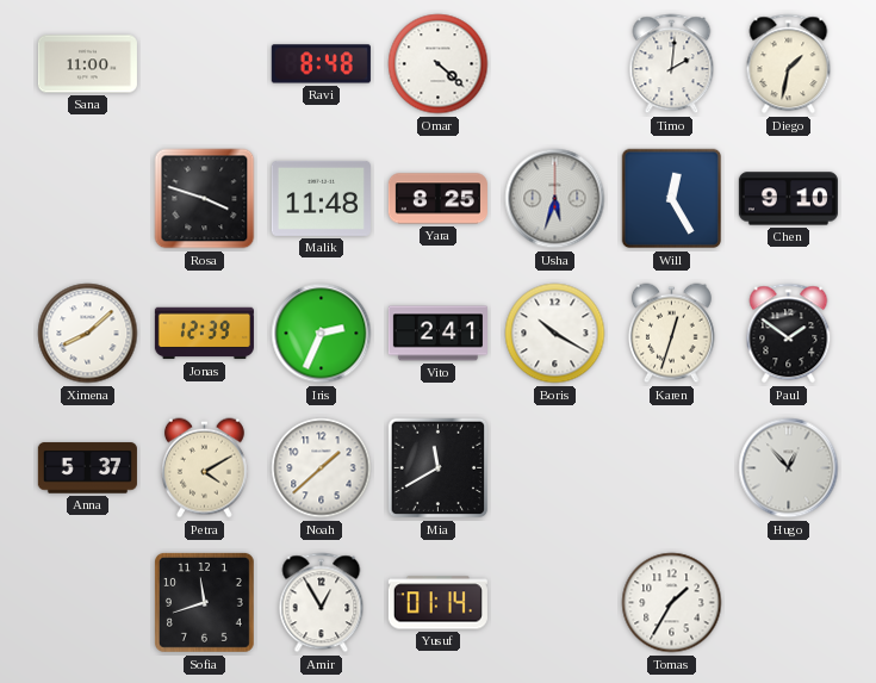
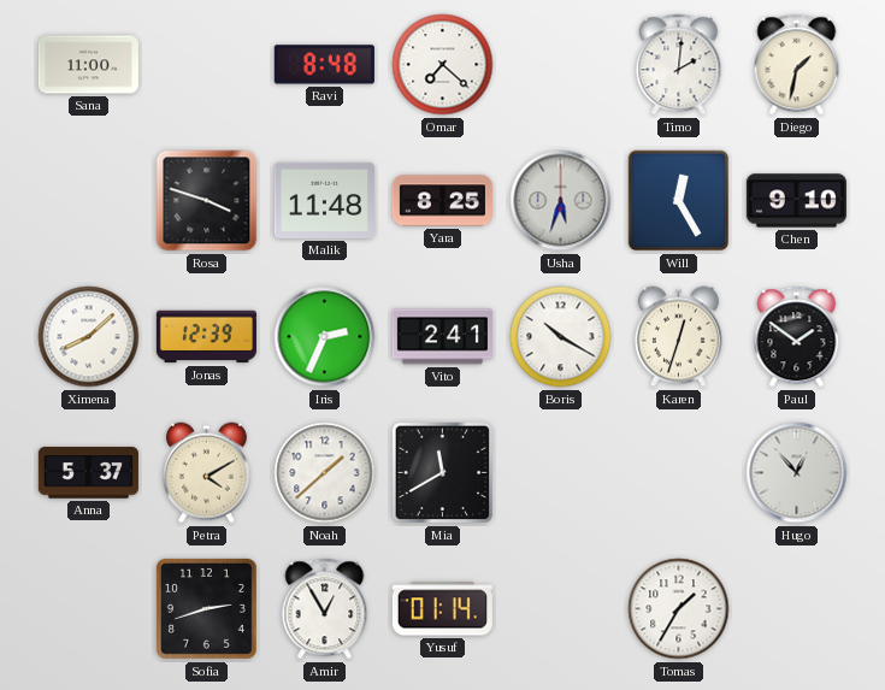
Omar: 4:22 -> 7:22 (443, 65)
Sofia: 11:42 -> 2:42 (206, 608)
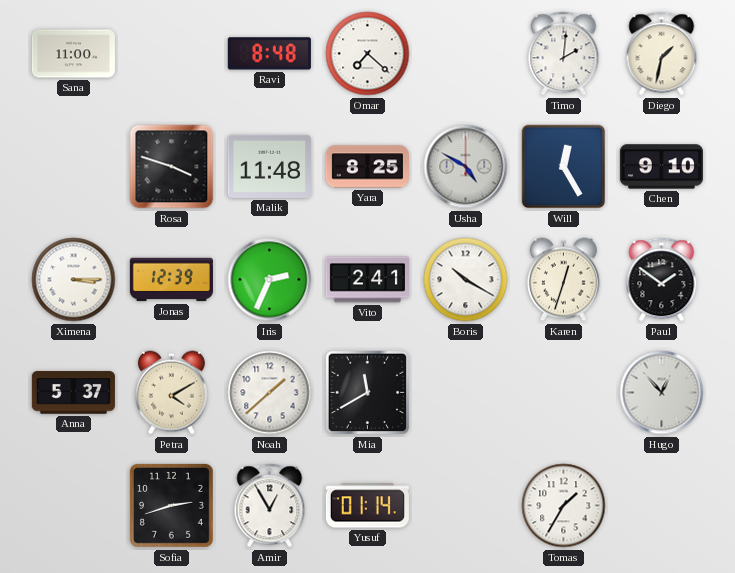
Usha: 5:33 -> 4:50 (466, 167)
Ximena: 8:08 -> 3:15 (74, 280)
